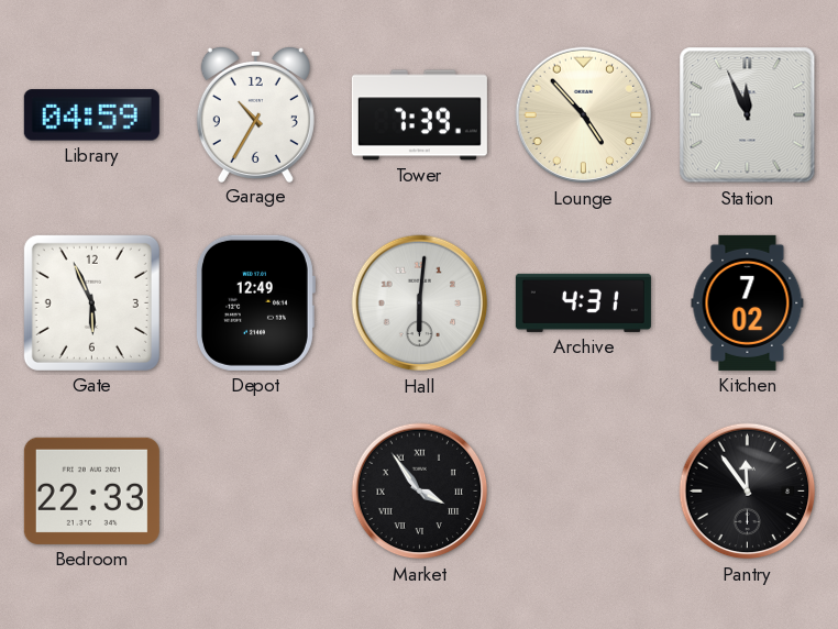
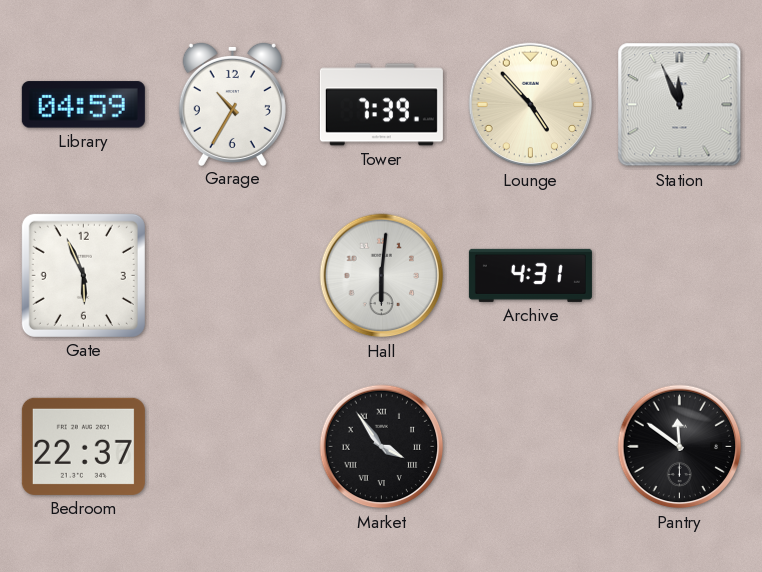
Depot: 12:49 -> none (256, 302)
Kitchen: 7:02 -> none (748, 302)
Bedroom: 22:33 -> 22:37 (83, 446)
Pantry: 11:54 -> 11:51 (680, 447)
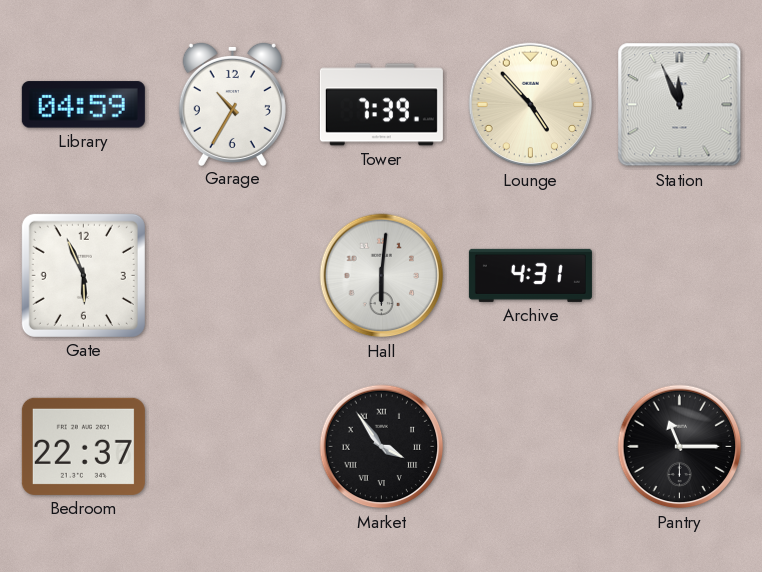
Pantry: 11:51 -> 11:15 (680, 447)
